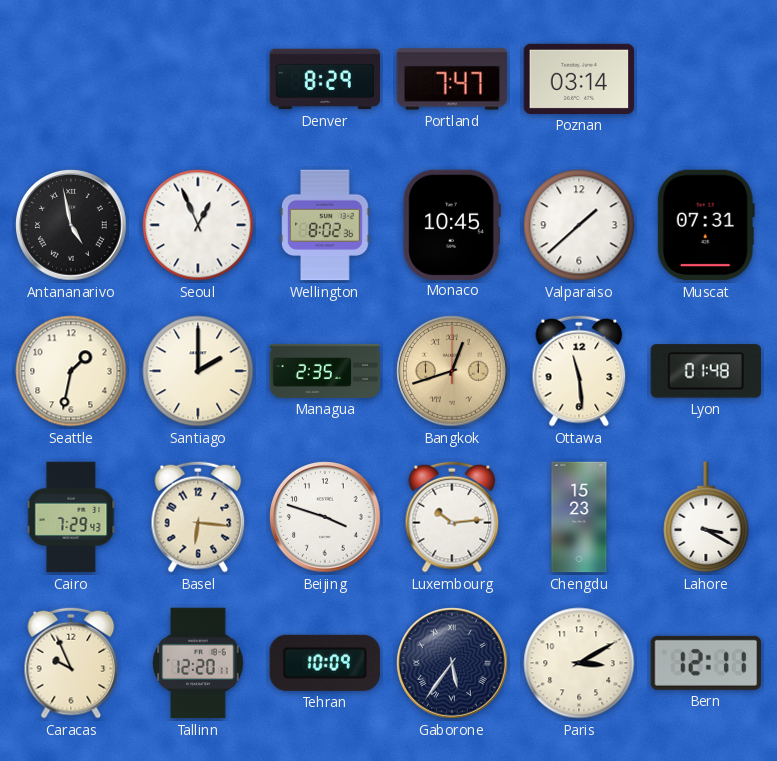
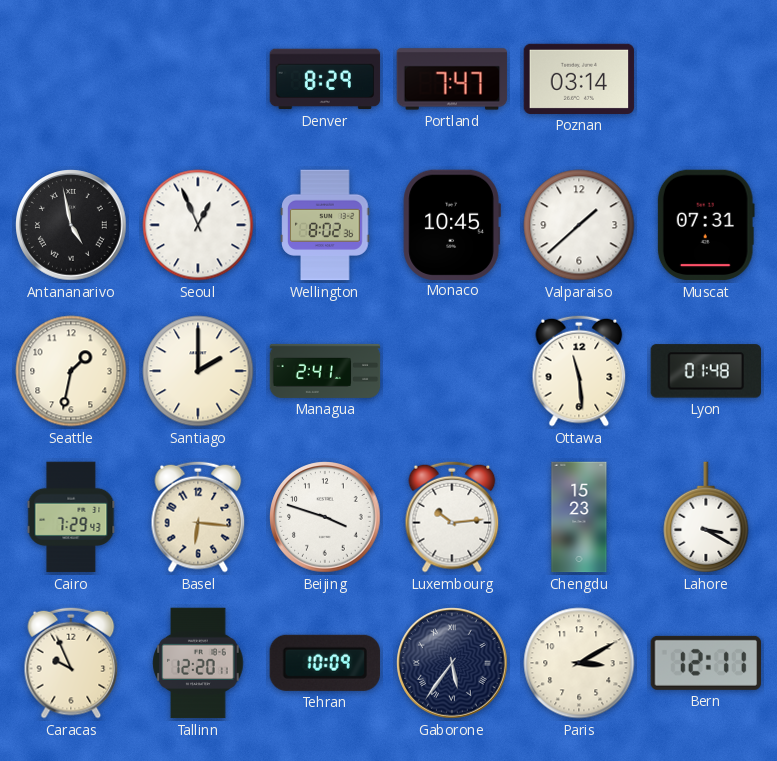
Managua: 2:35 -> 2:41 (325, 371)
Bangkok: 12:42 -> none (452, 371)
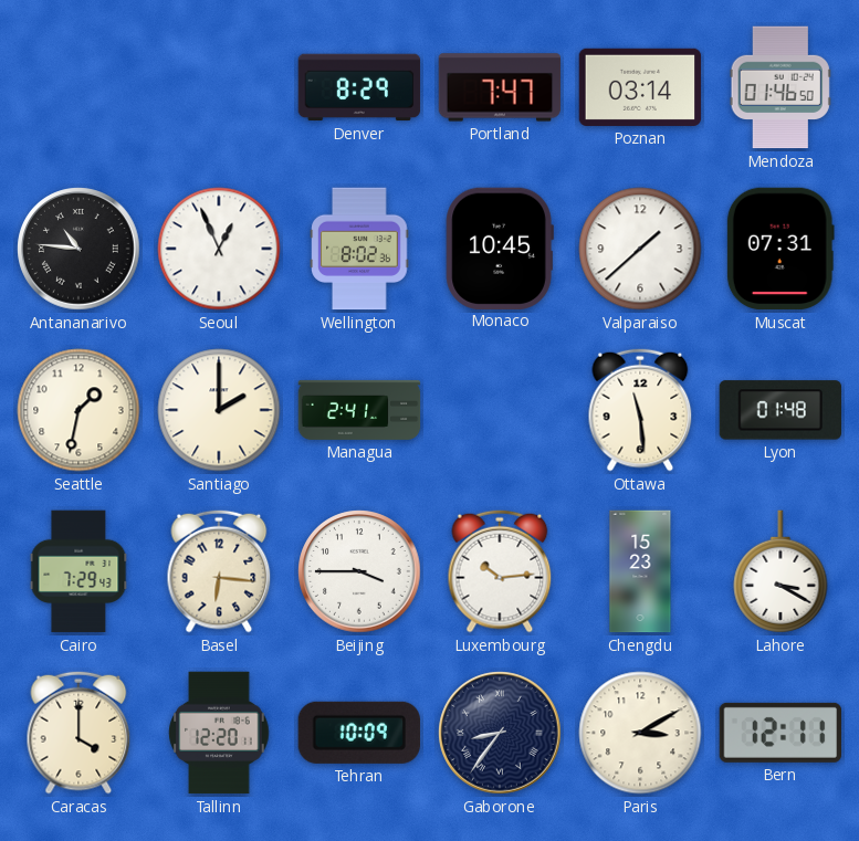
Mendoza: none -> 01:46 (781, 87)
Antananarivo: 4:58 -> 10:46 (78, 249)
Beijing: 3:48 -> 3:45 (359, 571)
Caracas: 9:56 -> 4:00 (78, 733)
Gaborone: 5:36 -> 8:36 (500, 733)
